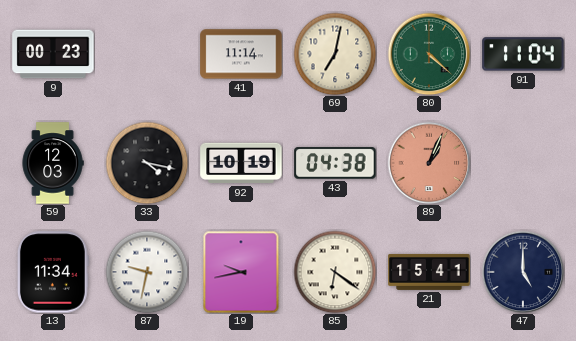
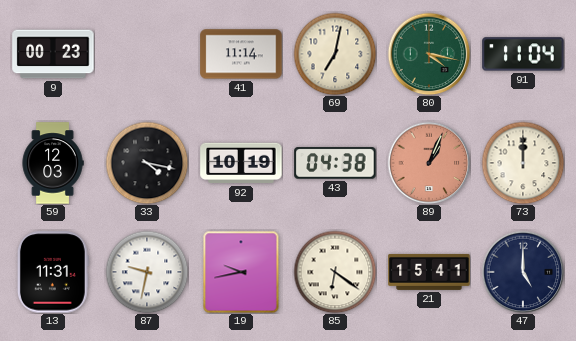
80: 4:22 -> 4:17 (429, 54)
73: none -> 12:00 (523, 163)
13: 11:34 -> 11:31 (53, 272)
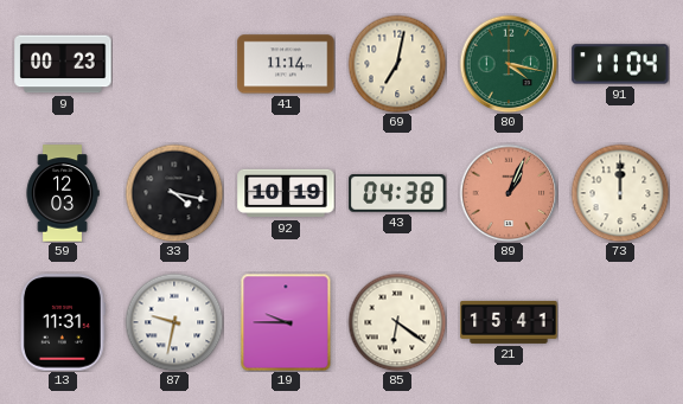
19: 9:43 -> 9:45 (286, 322)
47: 5:00 -> none (523, 272)
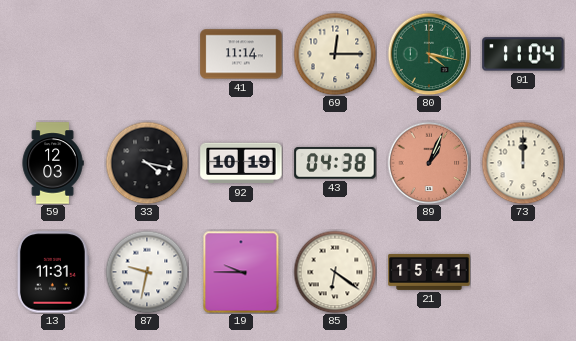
9: 00:23 -> none (63, 64)
69: 7:02 -> 12:15 (335, 54)
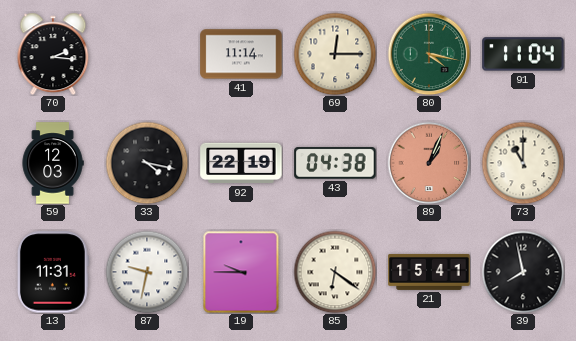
70: none -> 2:16 (53, 54)
92: 10:19 -> 22:19 (241, 163)
73: 12:00 -> 11:00 (523, 163)
39: none -> 7:58 (523, 272)
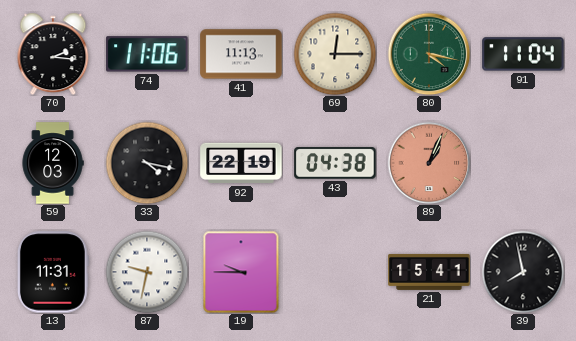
74: none -> 11:06 (147, 54)
41: 11:14 -> 11:13 (241, 54)
73: 11:00 -> none (523, 163)
85: 6:21 -> none (335, 272)
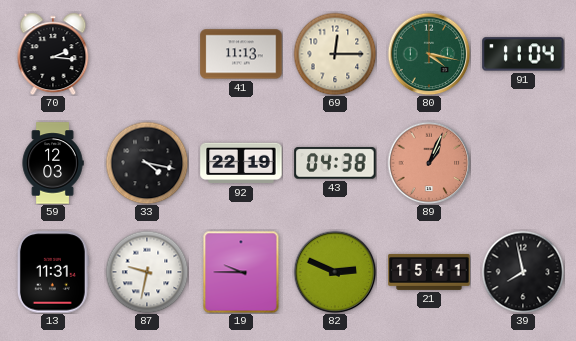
74: 11:06 -> none (147, 54)
82: none -> 2:49 (335, 272)
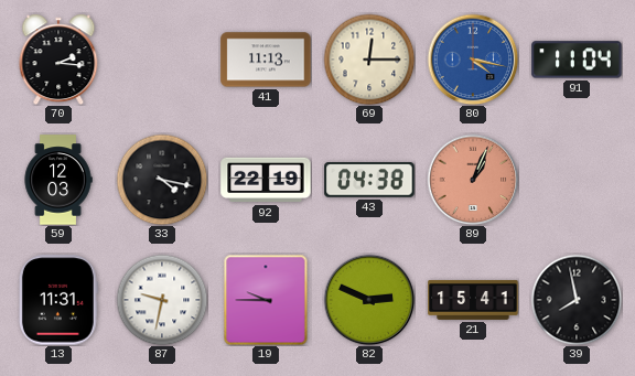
80 dial: green -> blue (473, 60)
